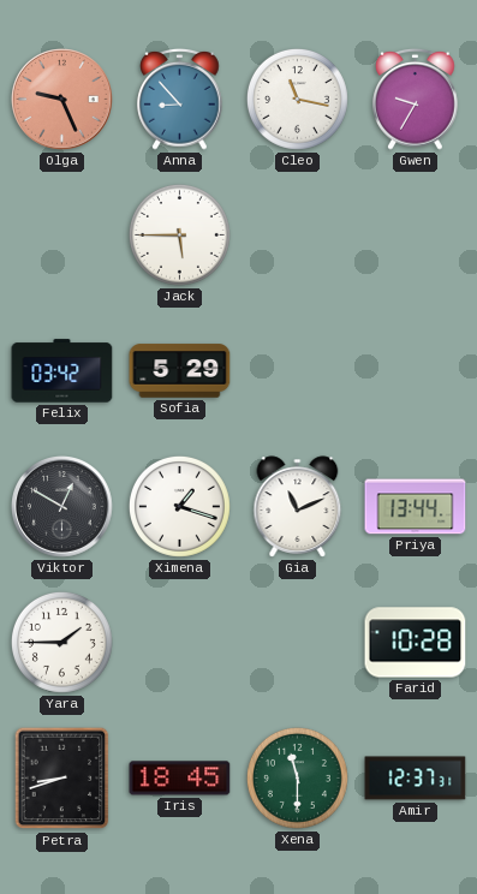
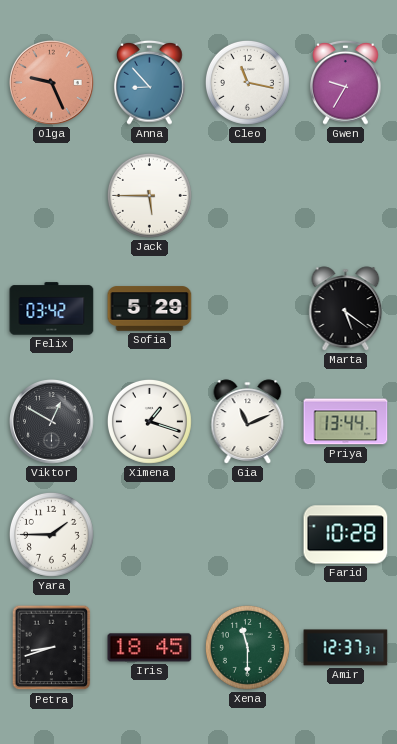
Marta: none -> 5:21 (346, 309)
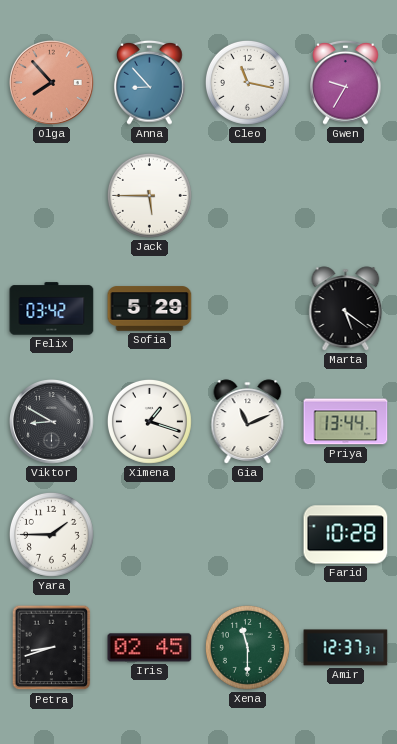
Olga: 9:26 -> 7:53 (52, 83)
Viktor: 12:50 -> 8:50 (52, 422)
Iris: 18:45 -> 02:45 (150, 648)
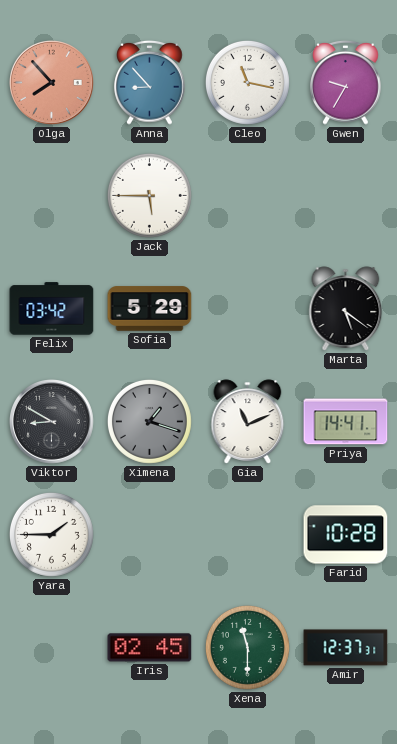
Ximena dial: white -> grey (149, 421)
Priya: 13:44 -> 14:41 (346, 422)
Petra: 8:42 -> none (52, 648)
